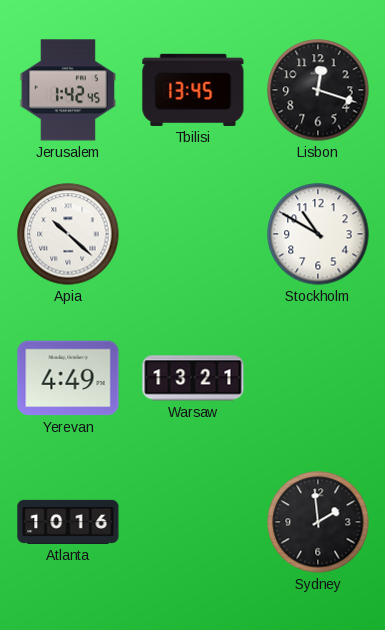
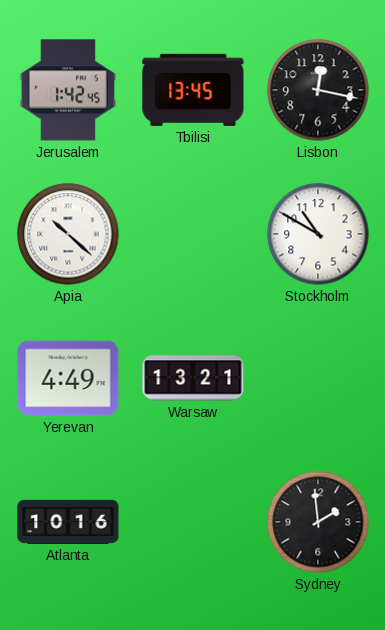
Lisbon: 12:18 -> 12:17 (318, 90)
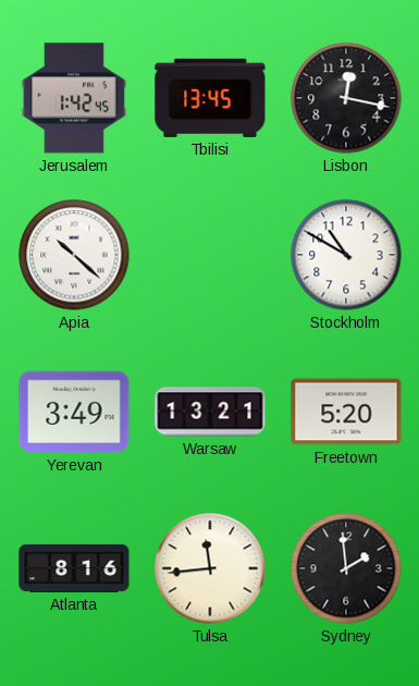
Yerevan: 4:49 -> 3:49 (74, 412)
Freetown: none -> 5:20 (346, 412)
Atlanta: 10:16 -> 8:16 (74, 568)
Tulsa: none -> 11:44 (210, 568)
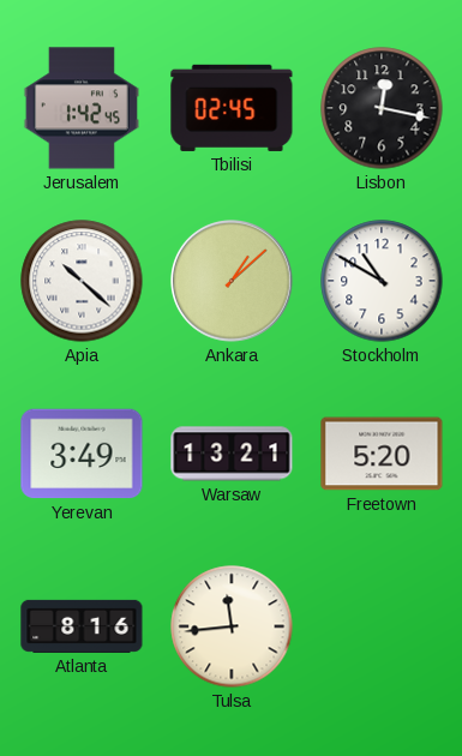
Tbilisi: 13:45 -> 02:45 (232, 108)
Ankara: none -> 1:08 (233, 282)
Sydney: 1:59 -> none (346, 568)
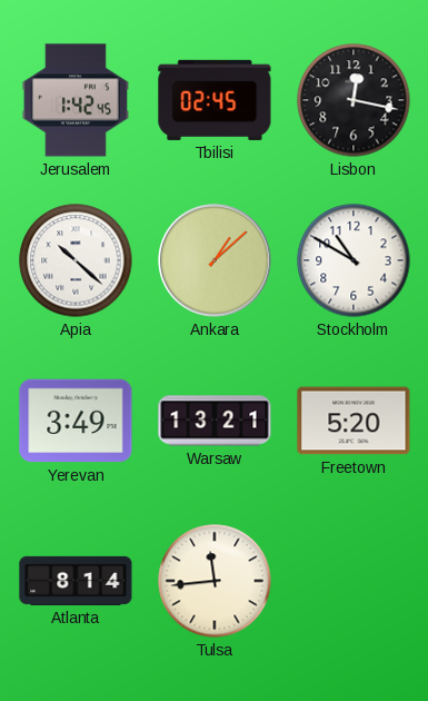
Atlanta: 8:16 -> 8:14 (76, 581)
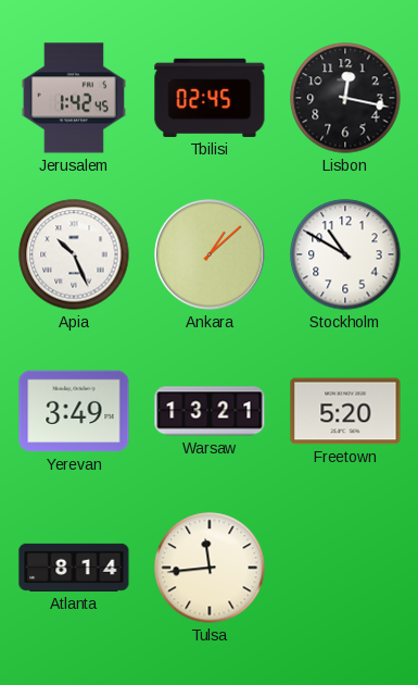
Apia: 10:22 -> 10:26 (74, 254)
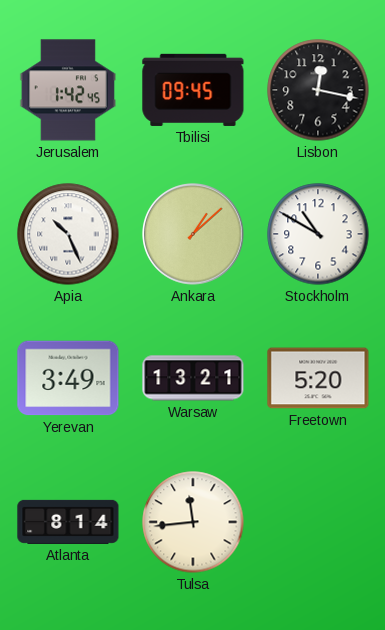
Tbilisi: 02:45 -> 09:45 (193, 90)
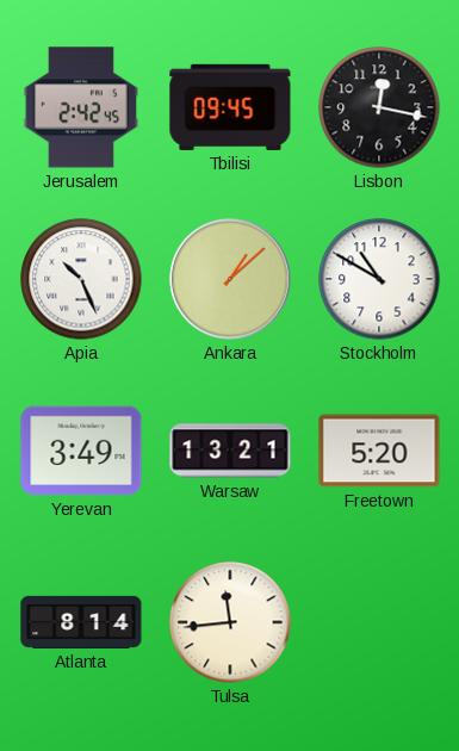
Jerusalem: 1:42 -> 2:42 (80, 107)
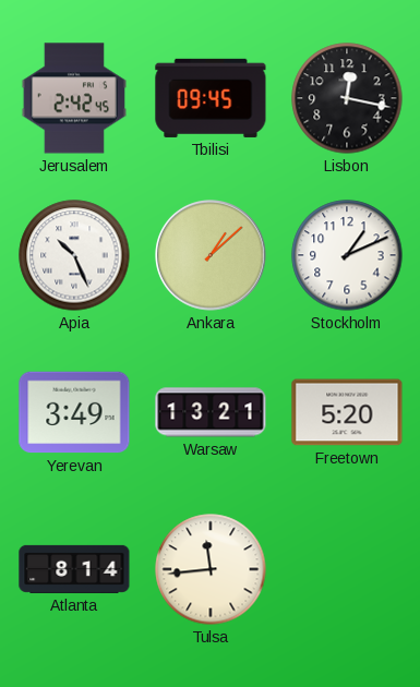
Stockholm: 10:50 -> 1:11 (347, 255)
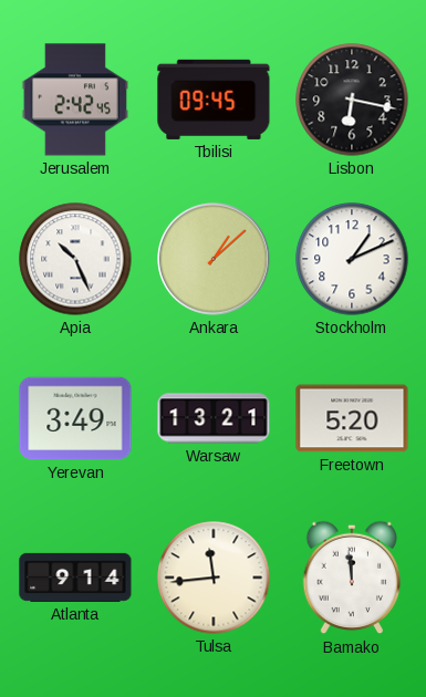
Lisbon: 12:17 -> 6:17 (352, 100)
Atlanta: 8:14 -> 9:14 (75, 578)
Bamako: none -> 11:59 (352, 578)
